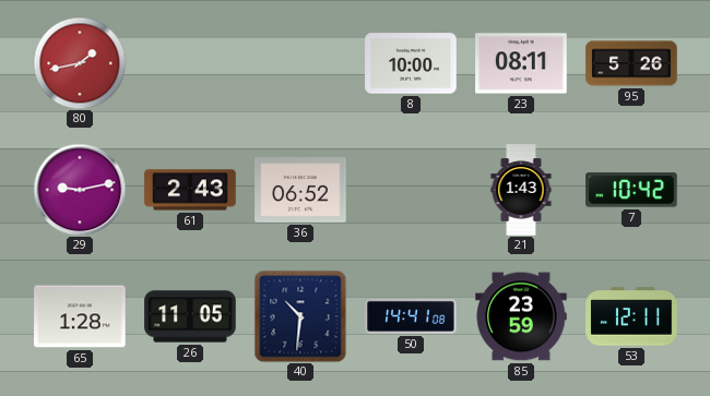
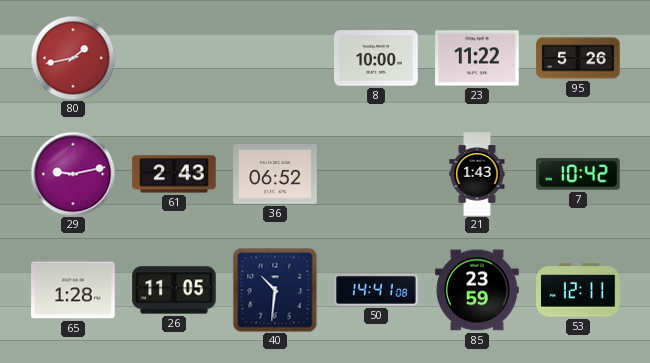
23: 08:11 -> 11:22 (477, 58)
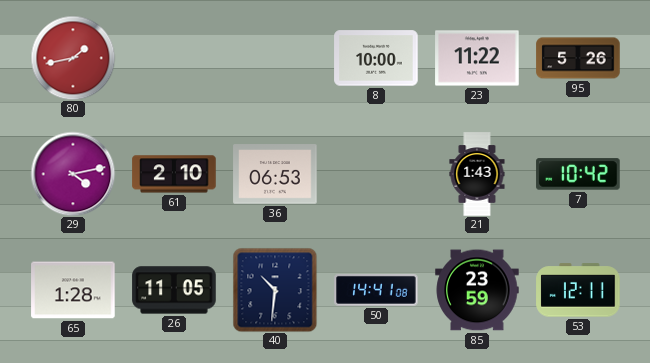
29: 9:13 -> 4:13 (73, 174)
61: 2:43 -> 2:10 (174, 174)
36: 06:52 -> 06:53 (275, 174)
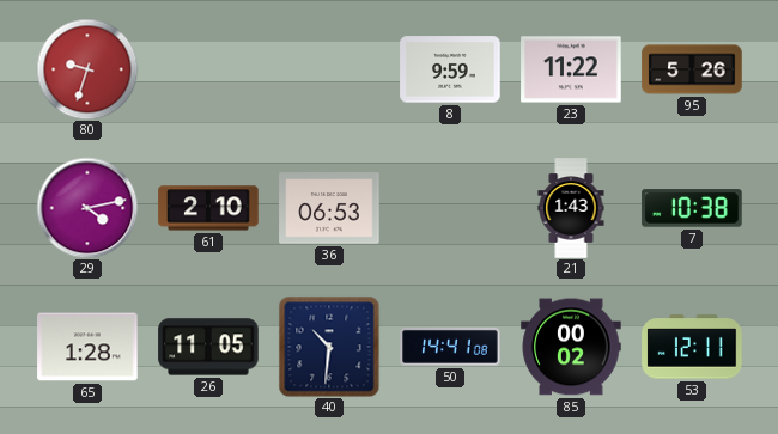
80: 1:43 -> 9:33 (87, 69)
8: 10:00 -> 9:59 (450, 69)
7: 10:42 -> 10:38 (692, 208)
85: 23:59 -> 00:02 (571, 347)
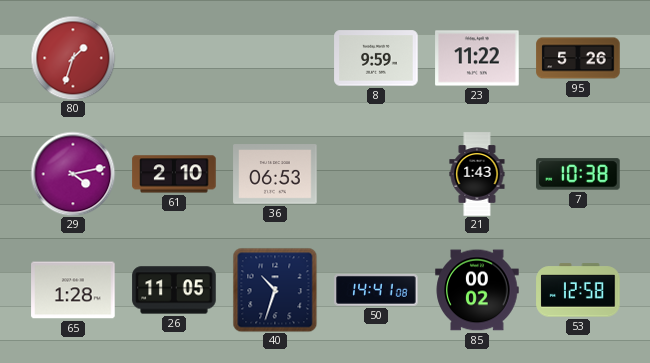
80: 9:33 -> 1:33 (73, 58)
40: 10:31 -> 10:33 (275, 290)
53: 12:11 -> 12:58 (578, 290)
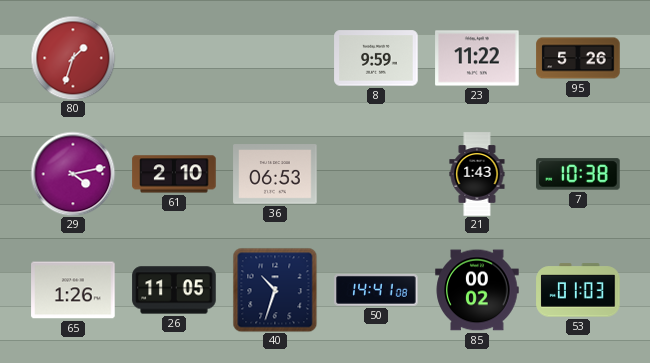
65: 1:28 -> 1:26 (73, 290)
53: 12:58 -> 01:03 (578, 290)
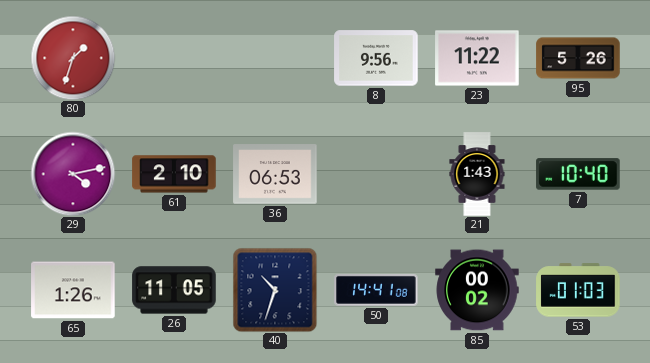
8: 9:59 -> 9:56 (376, 58)
7: 10:38 -> 10:40 (578, 174)
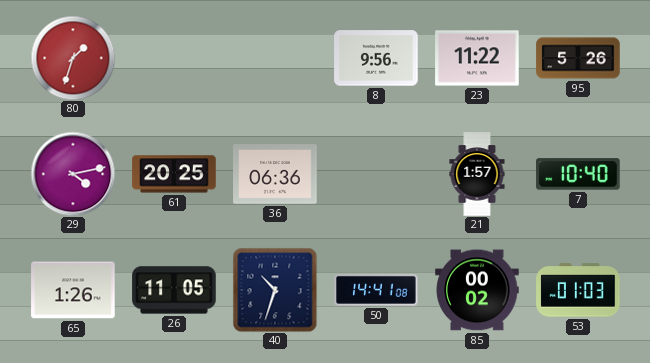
61: 2:10 -> 20:25 (174, 174)
36: 06:53 -> 06:36 (275, 174)
21: 1:43 -> 1:57 (477, 174)
